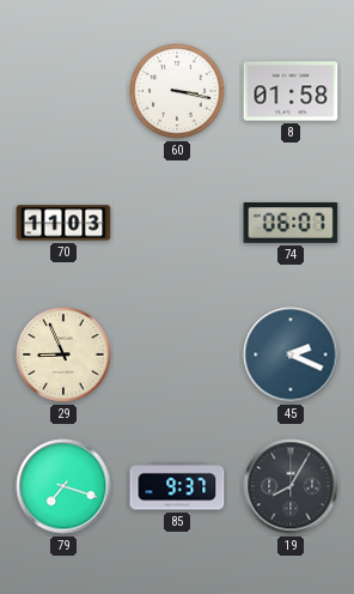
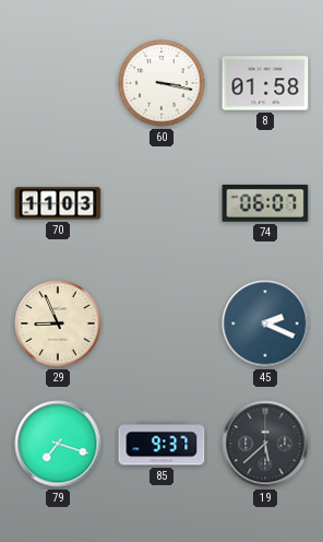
19: 8:05 -> 5:38 (265, 444)
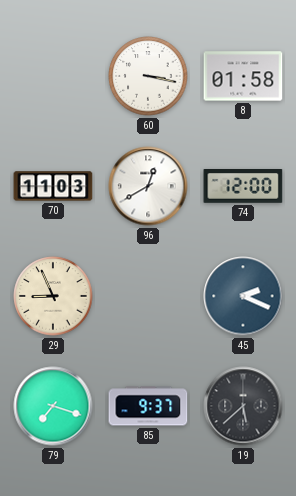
96: none -> 12:40 (148, 186)
74: 06:07 -> 12:00 (243, 186)
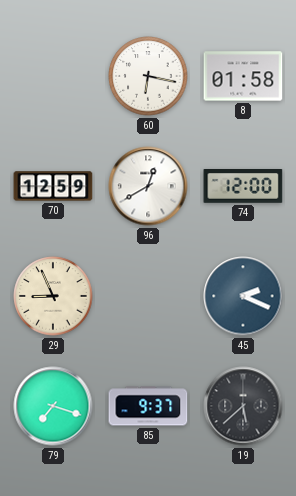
60: 3:17 -> 6:17 (148, 76)
70: 11:03 -> 12:59 (53, 186)
